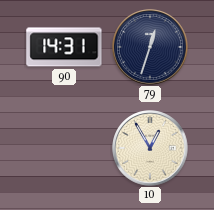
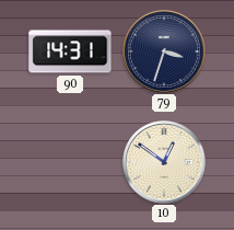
79: 12:33 -> 3:33 (164, 51)
10: 12:55 -> 12:51 (164, 162)
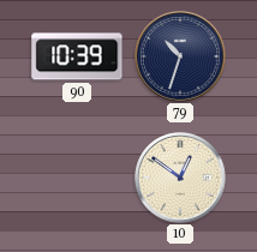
90: 14:31 -> 10:39 (77, 56)
79: 3:33 -> 10:33 (180, 56)
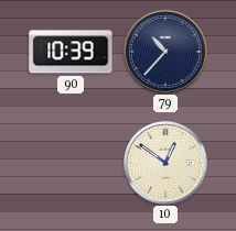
79: 10:33 -> 10:37 (165, 52)
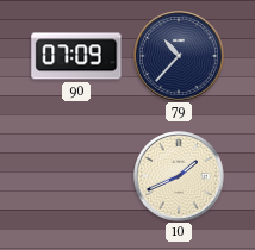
90: 10:39 -> 07:09 (76, 56)
10: 12:51 -> 1:41 (179, 176)
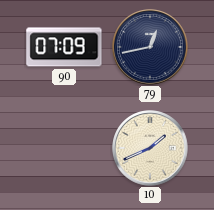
79: 10:37 -> 12:43 (150, 47)
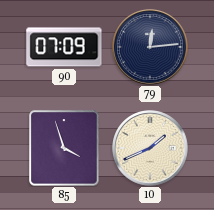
79: 12:43 -> 12:14 (150, 47)
85: none -> 3:57 (64, 148)
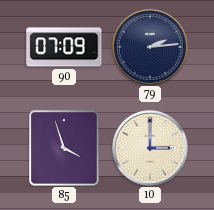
79: 12:14 -> 2:14 (150, 47)
10: 1:41 -> 3:00 (150, 148)
